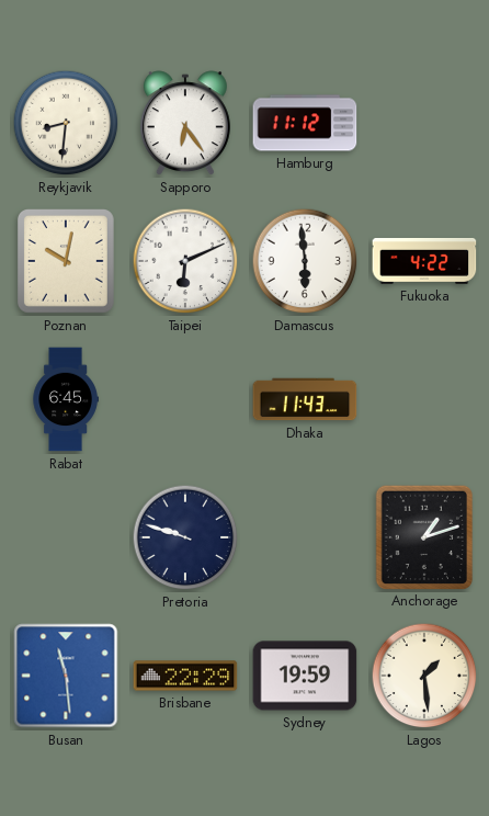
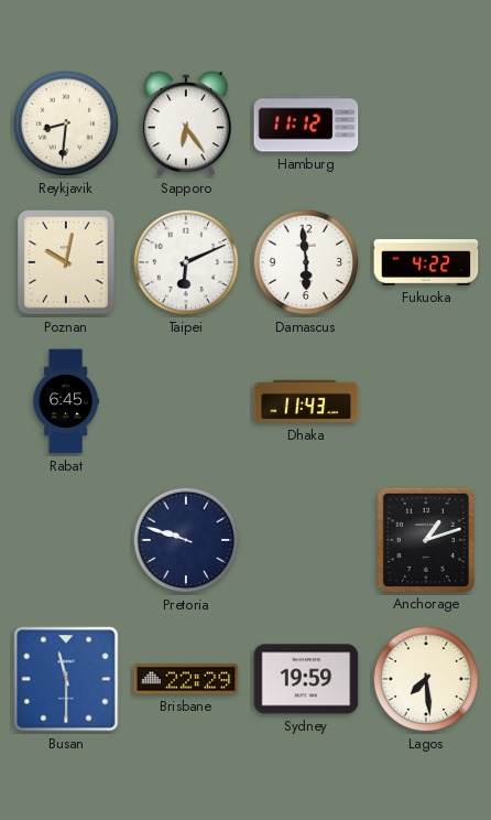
Busan: 11:29 -> 11:30 (66, 679)
Lagos: 1:29 -> 7:29 (426, 679)
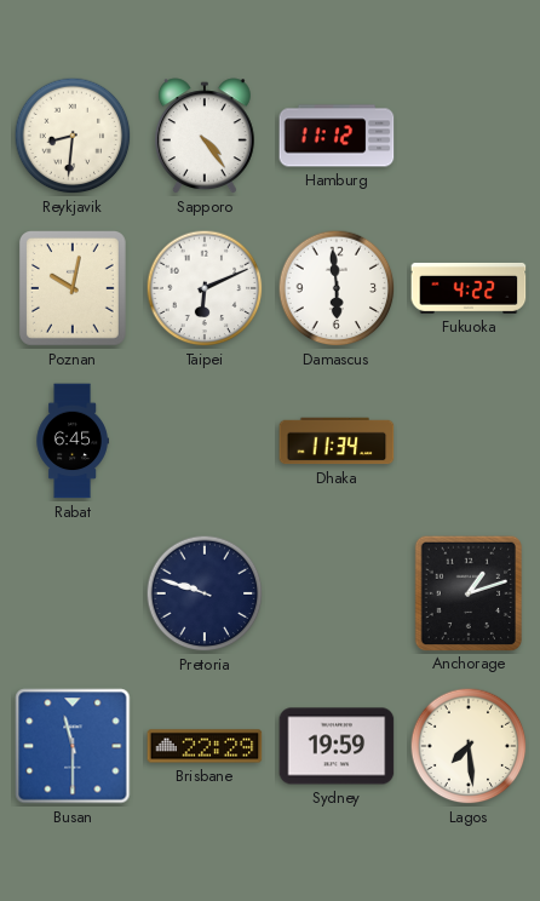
Sapporo: 6:24 -> 4:24 (205, 137)
Dhaka: 11:43 -> 11:34 (337, 441)
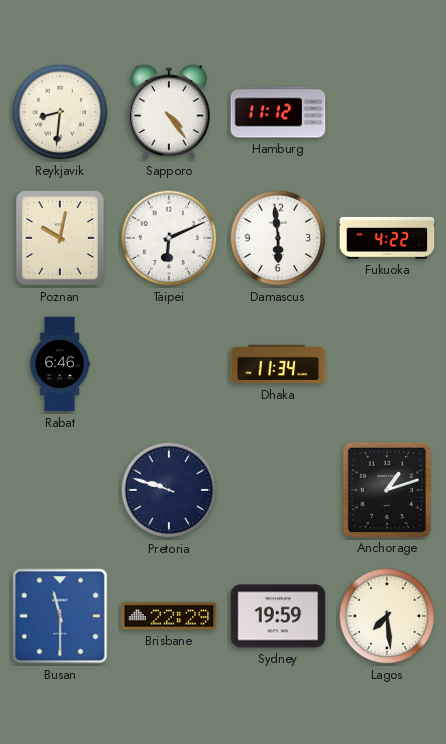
Rabat: 6:45 -> 6:46 (60, 364)
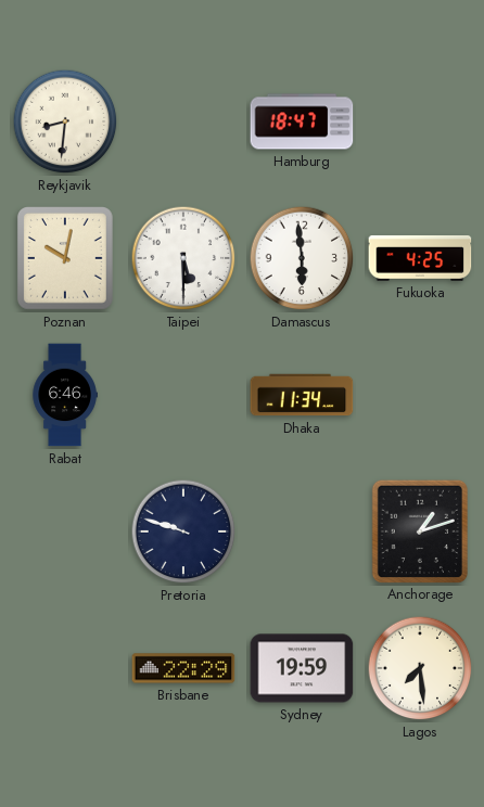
Sapporo: 4:24 -> none (169, 113)
Hamburg: 11:12 -> 18:47 (302, 121)
Taipei: 6:11 -> 5:30 (183, 258)
Fukuoka: 4:22 -> 4:25 (420, 258)
Busan: 11:30 -> none (60, 616)
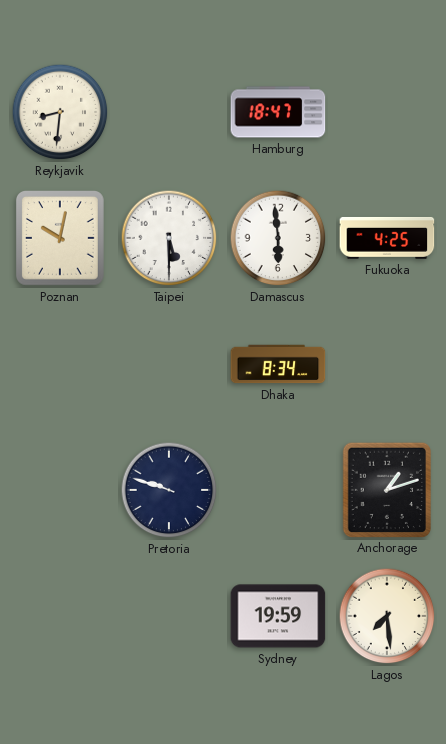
Rabat: 6:46 -> none (65, 395)
Dhaka: 11:34 -> 8:34 (278, 364)
Brisbane: 22:29 -> none (183, 668)
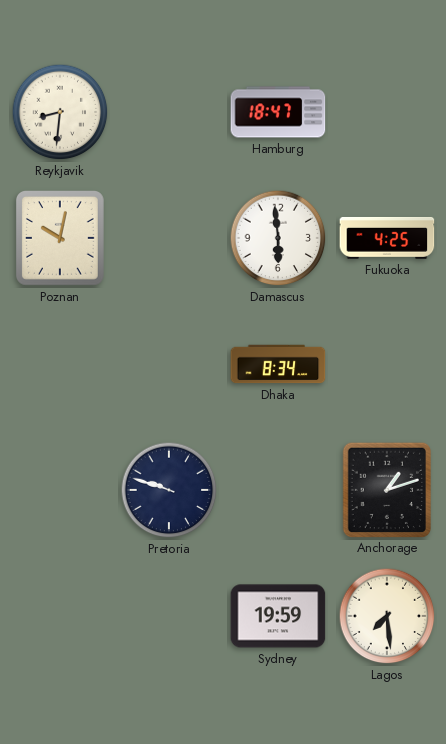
Taipei: 5:30 -> none (169, 238)
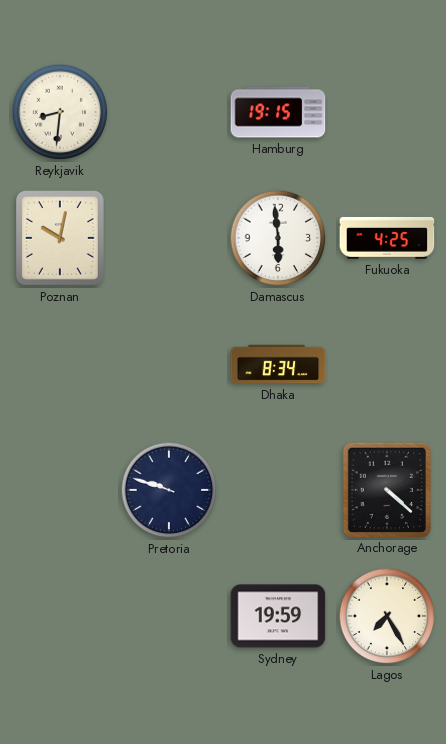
Hamburg: 18:47 -> 19:15 (278, 112)
Anchorage: 1:12 -> 4:22 (386, 489)
Lagos: 7:29 -> 7:25 (387, 616)
